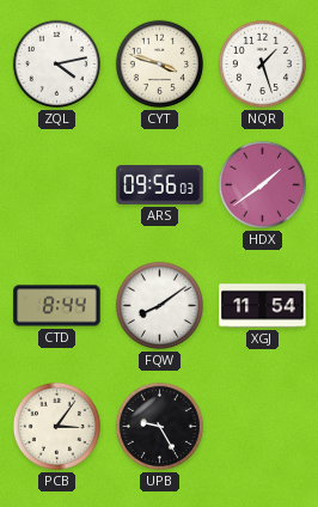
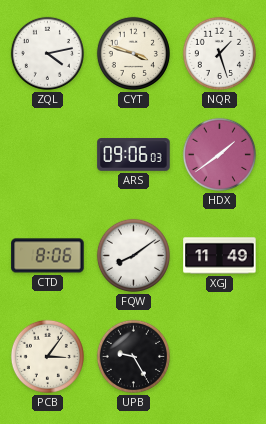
ARS: 09:56 -> 09:06 (134, 155)
CTD: 8:44 -> 8:06 (48, 256)
XGJ: 11:54 -> 11:49 (220, 256)
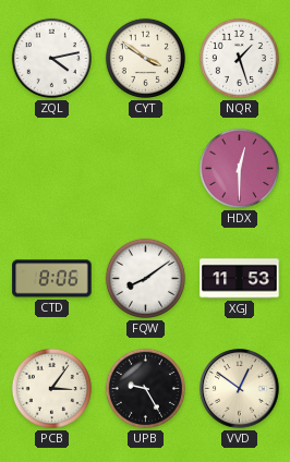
CYT: 3:48 -> 3:51 (145, 58)
ARS: 09:06 -> none (134, 155)
HDX: 1:39 -> 12:30 (239, 168)
XGJ: 11:49 -> 11:53 (240, 279)
VVD: none -> 12:51 (240, 389)
